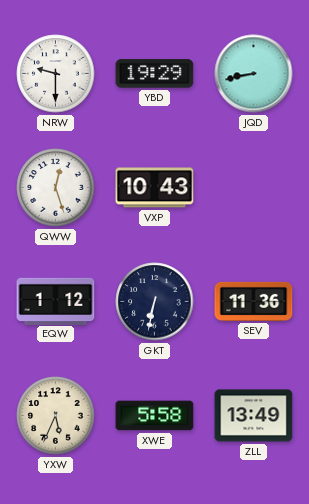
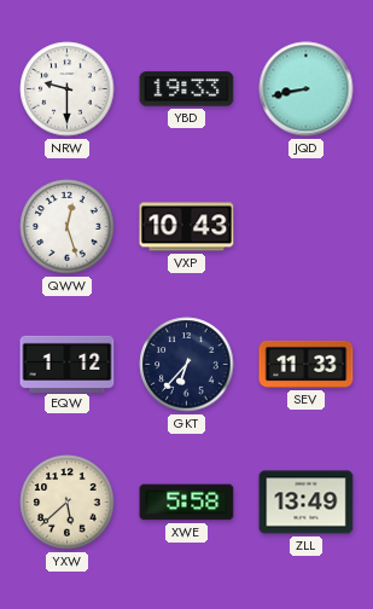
YBD: 19:29 -> 19:33 (187, 89)
GKT: 6:32 -> 6:37 (187, 365)
SEV: 11:36 -> 11:33 (307, 364)
YXW: 5:34 -> 5:38 (68, 503)
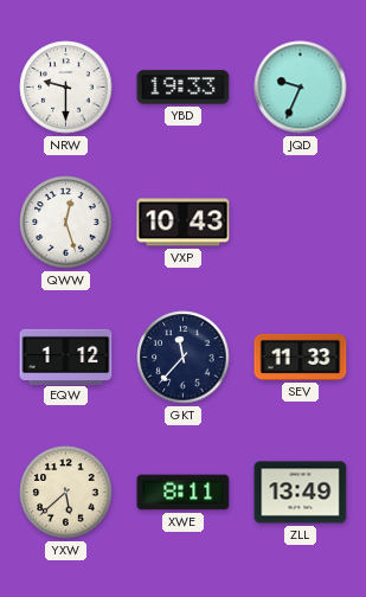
JQD: 8:43 -> 9:34 (301, 88)
GKT: 6:37 -> 11:37 (184, 358)
XWE: 5:58 -> 8:11 (184, 493)
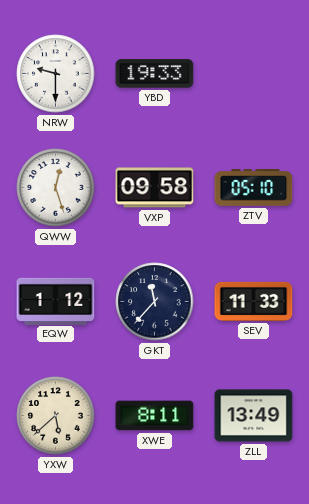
JQD: 9:34 -> none (301, 88)
VXP: 10:43 -> 09:58 (155, 188)
ZTV: none -> 05:10 (254, 188)
